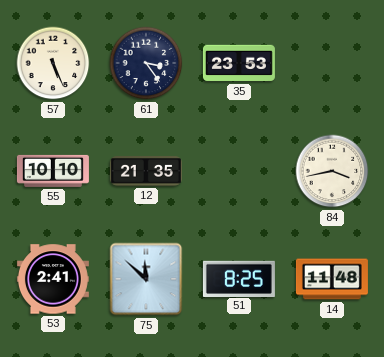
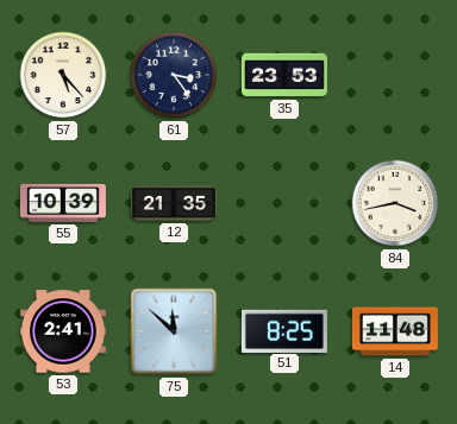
57: 5:26 -> 5:23 (63, 75)
55: 10:10 -> 10:39 (63, 203)
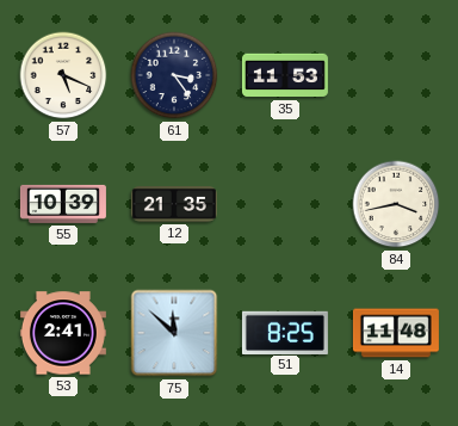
57: 5:23 -> 5:19 (63, 75)
35: 23:53 -> 11:53 (285, 75)
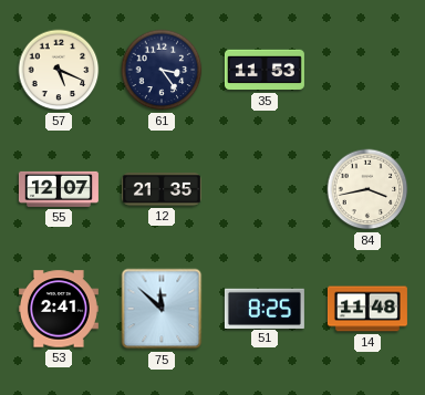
55: 10:39 -> 12:07 (59, 189)
